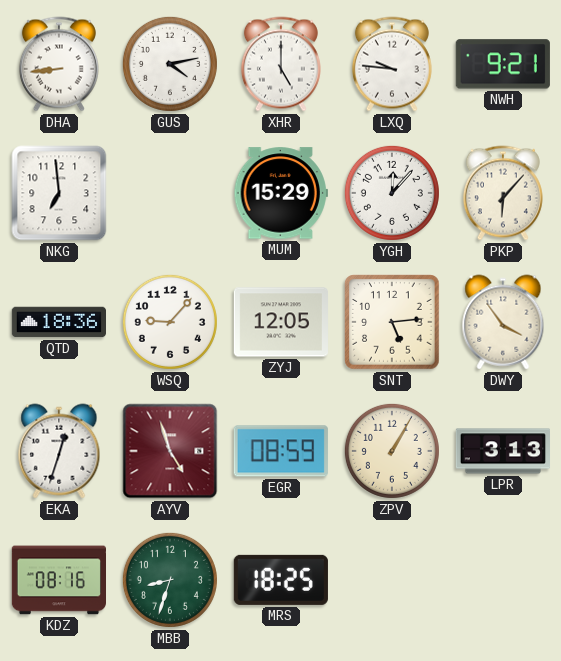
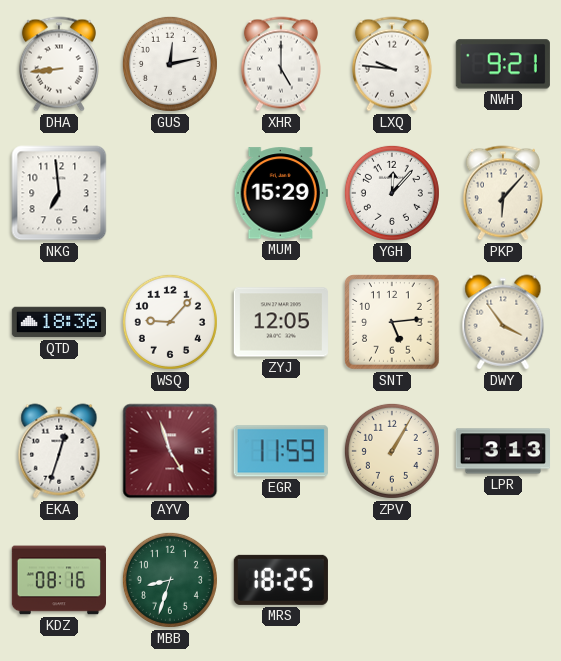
GUS: 4:13 -> 12:13 (170, 64)
EGR: 08:59 -> 11:59 (281, 451)
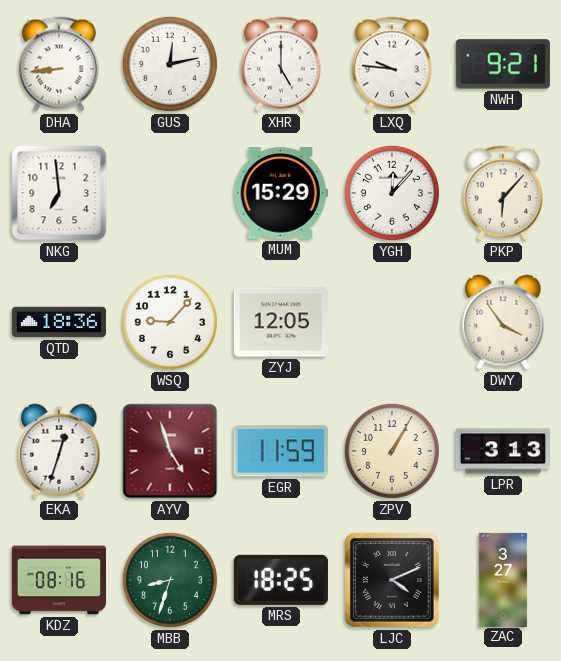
SNT: 5:14 -> none (392, 322)
LJC: none -> 4:11 (392, 580)
ZAC: none -> 3:27 (503, 579)
